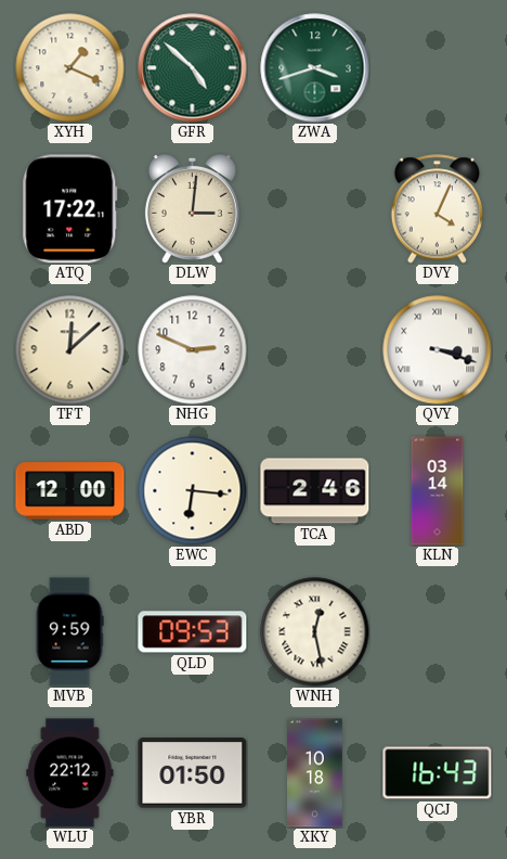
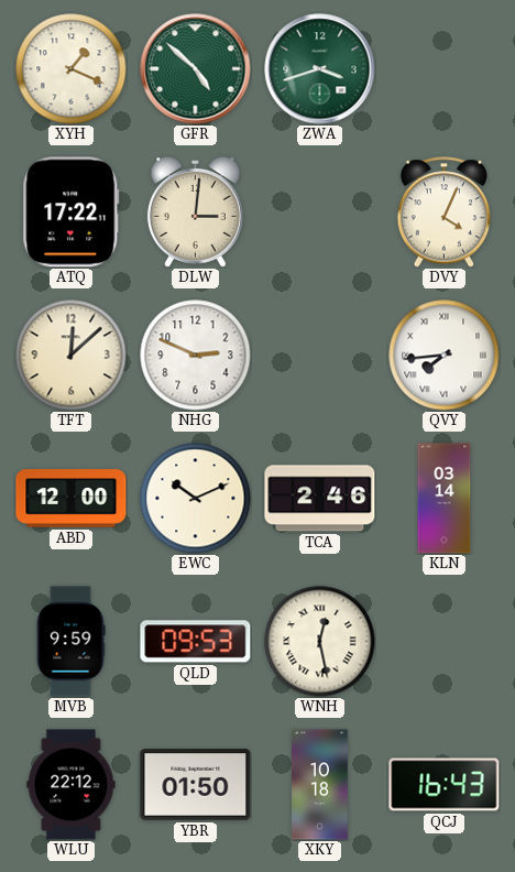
QVY: 3:18 -> 7:44 (445, 356)
EWC: 6:16 -> 10:11 (196, 499)
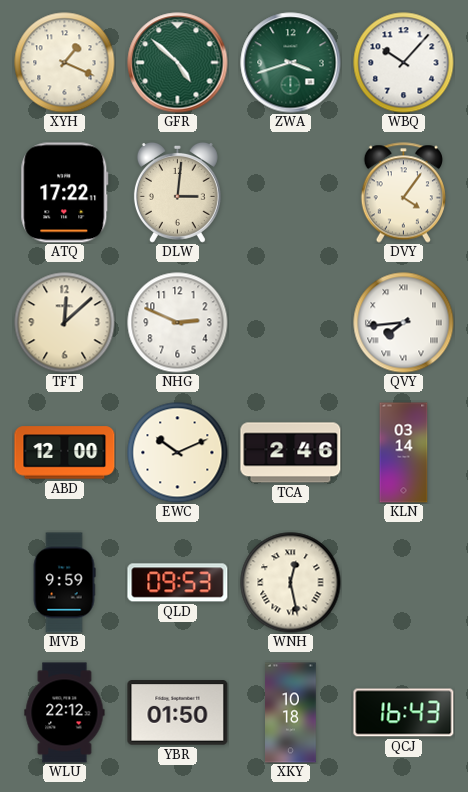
WBQ: none -> 10:07 (404, 63)
DVY: 4:04 -> 4:06 (403, 193)
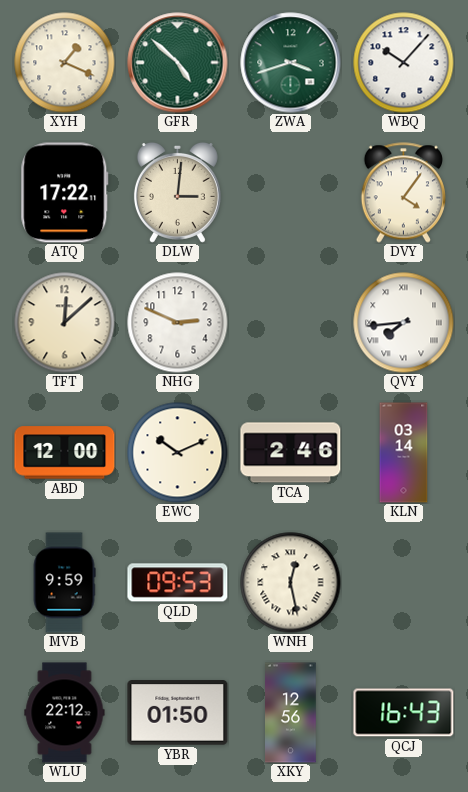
XKY: 10:18 -> 12:56 (291, 713)
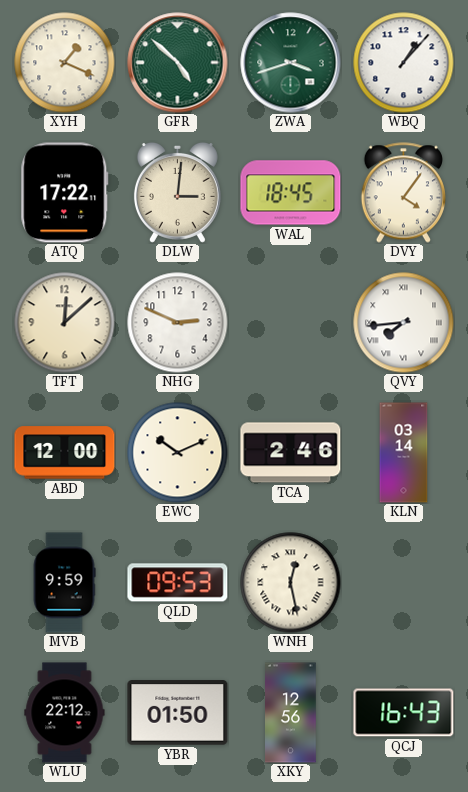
WBQ: 10:07 -> 1:07 (404, 63)
WAL: none -> 18:45 (291, 193)
